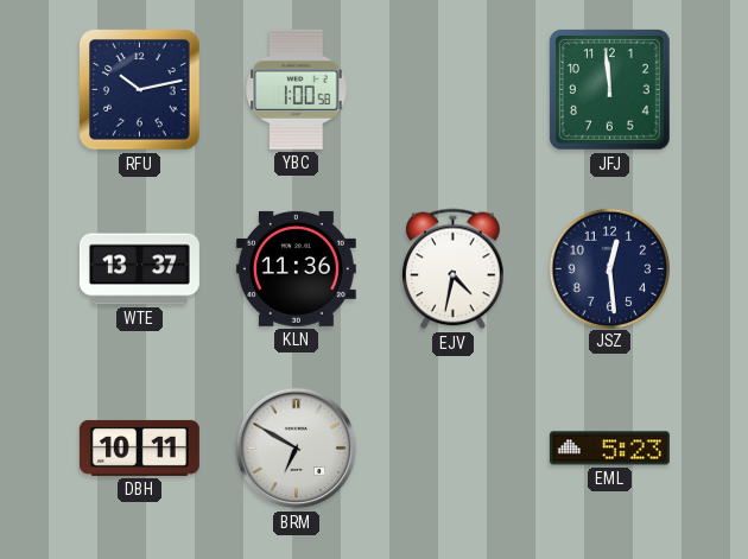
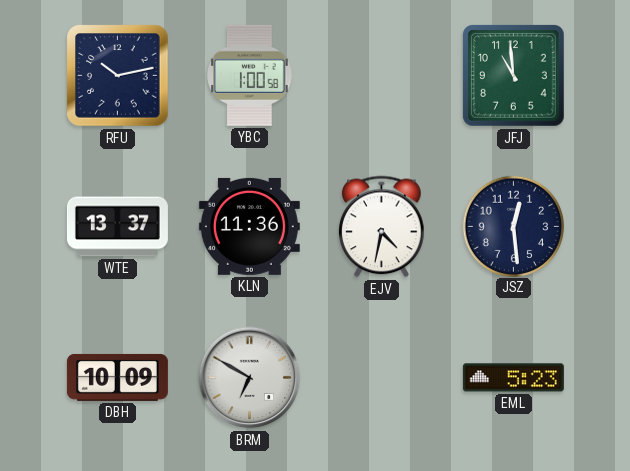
JFJ: 11:59 -> 10:59 (514, 76)
DBH: 10:11 -> 10:09 (117, 377)
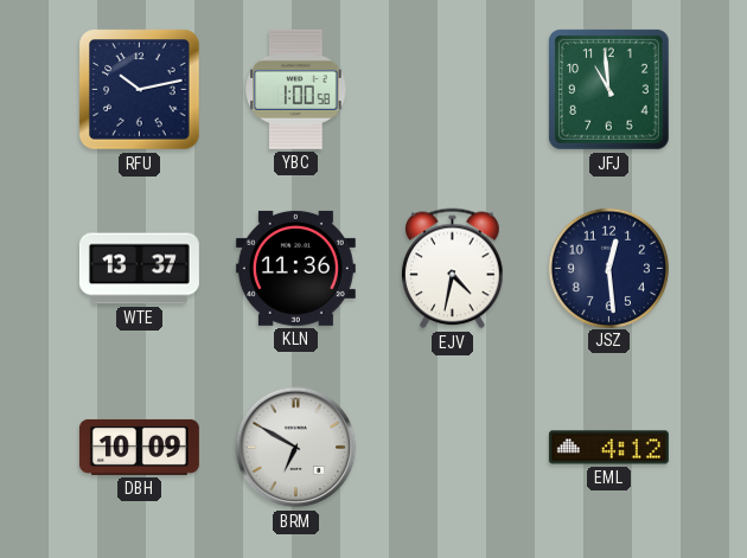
EML: 5:23 -> 4:12 (608, 448)
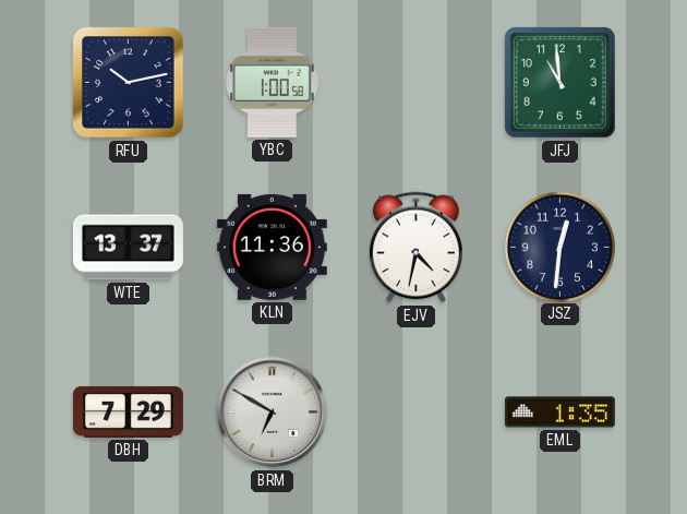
JSZ: 12:29 -> 12:31 (559, 247)
DBH: 10:09 -> 7:29 (128, 411)
EML: 4:12 -> 1:35 (559, 413)
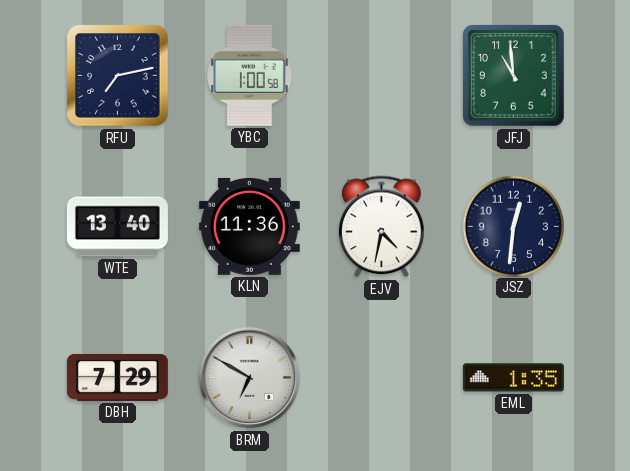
RFU: 10:13 -> 7:13 (118, 76)
WTE: 13:37 -> 13:40 (117, 227)
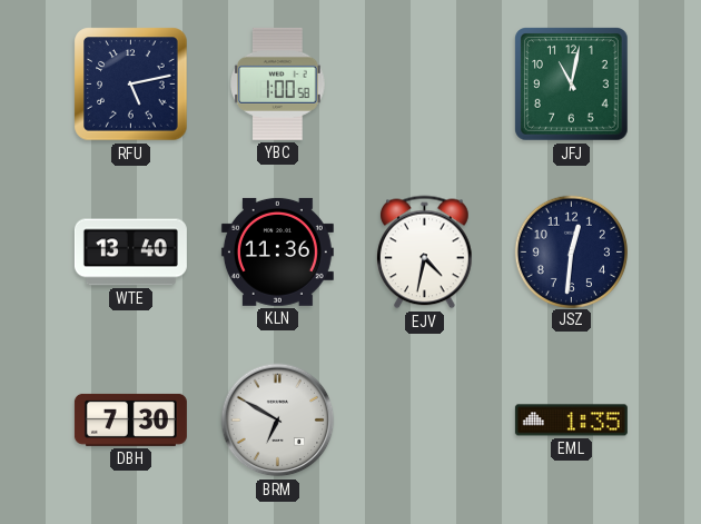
RFU: 7:13 -> 5:13 (131, 85)
JFJ: 10:59 -> 11:02 (572, 85)
DBH: 7:29 -> 7:30 (130, 419)
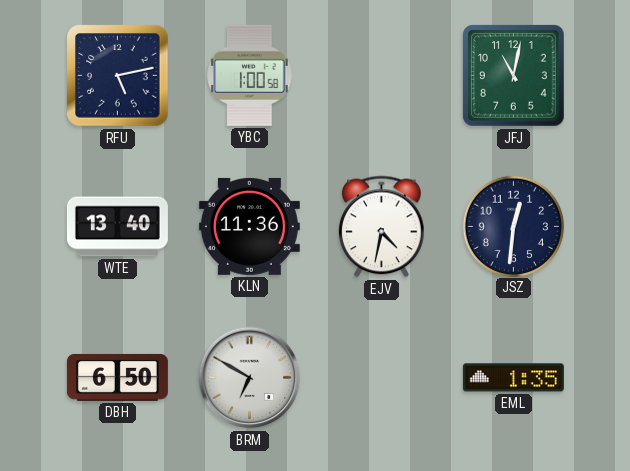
DBH: 7:30 -> 6:50 (117, 377)
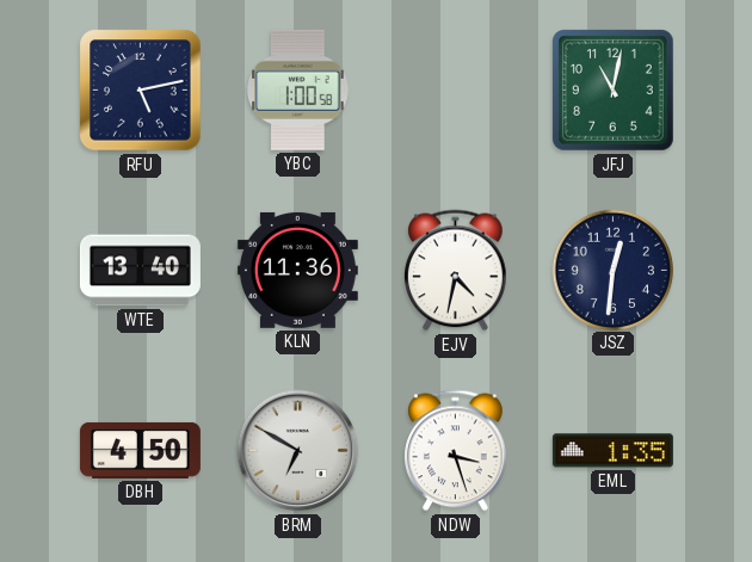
DBH: 6:50 -> 4:50 (140, 450)
NDW: none -> 3:27 (456, 451)
